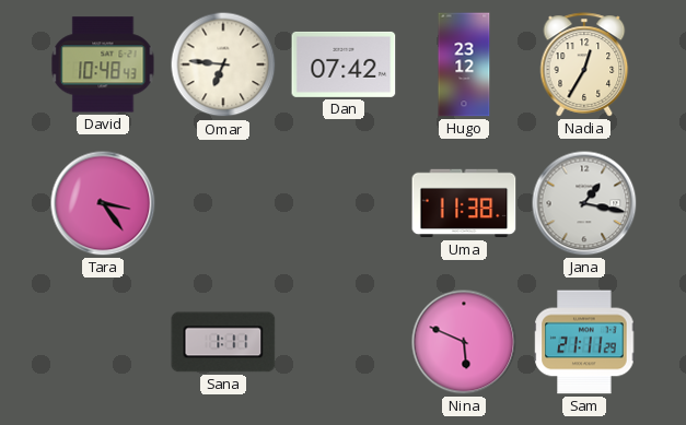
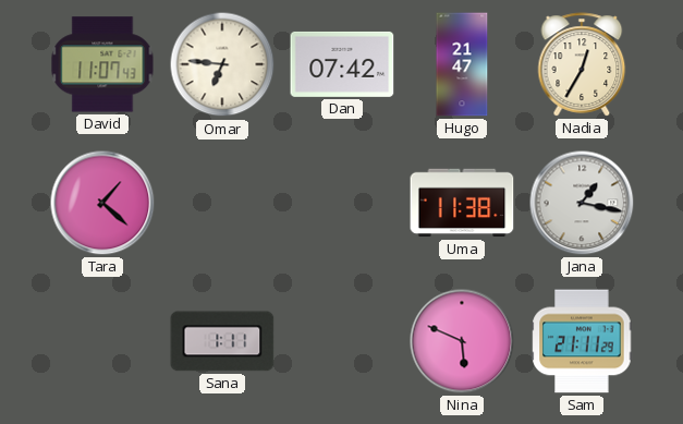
David: 10:48 -> 11:07 (102, 64)
Hugo: 23:12 -> 21:47 (462, 64)
Tara: 3:24 -> 1:22 (102, 203)
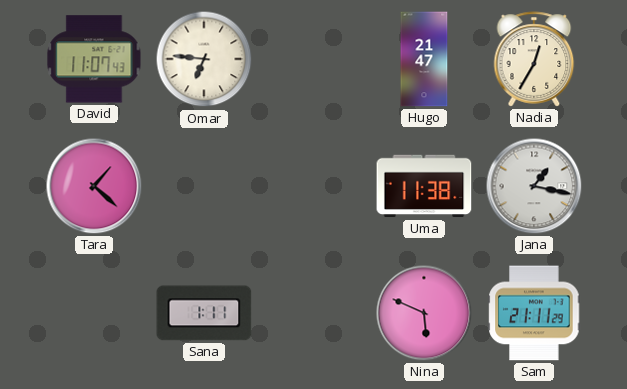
Dan: 07:42 -> none (342, 64)
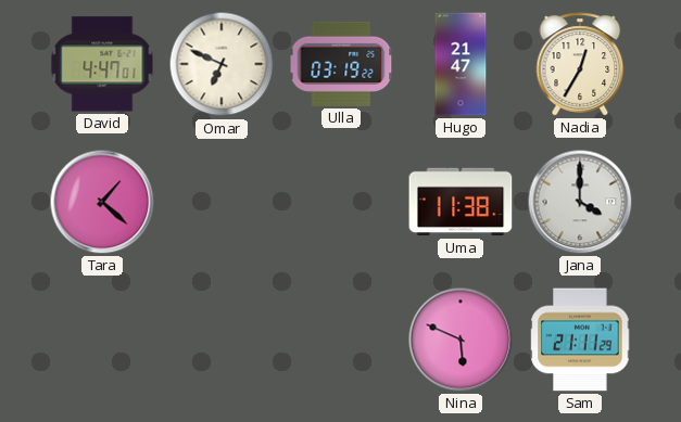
David: 11:07 -> 4:47 (102, 64)
Omar: 6:46 -> 6:49 (222, 64)
Ulla: none -> 03:19 (341, 64)
Jana: 1:17 -> 4:00 (580, 202)
Sana: 1:11 -> none (204, 313)
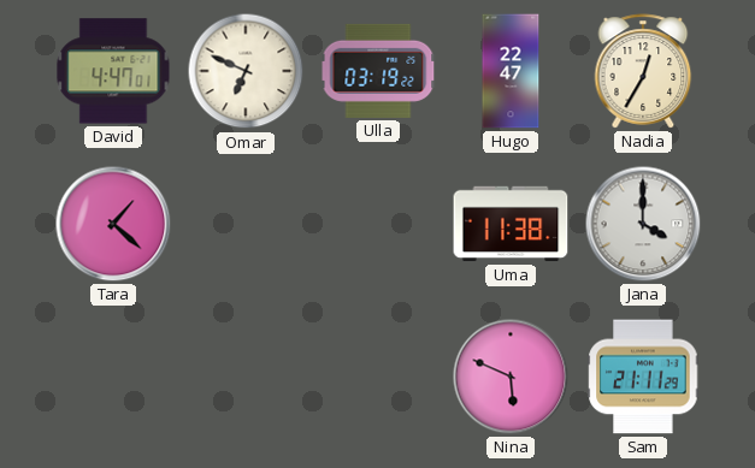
Hugo: 21:47 -> 22:47 (511, 71)
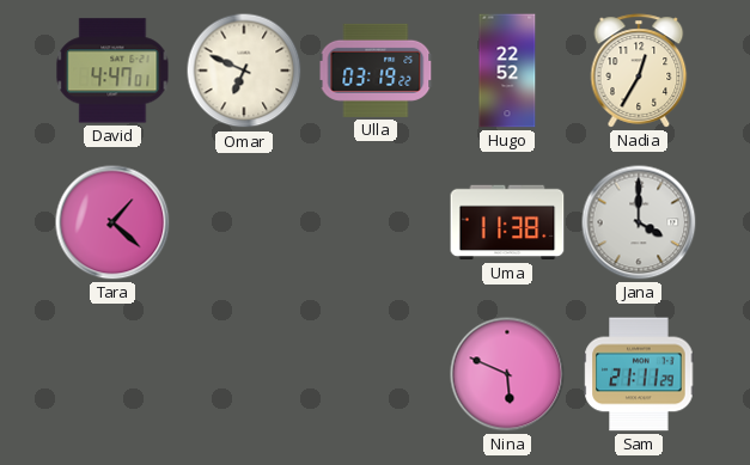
Hugo: 22:47 -> 22:52 (507, 71)
